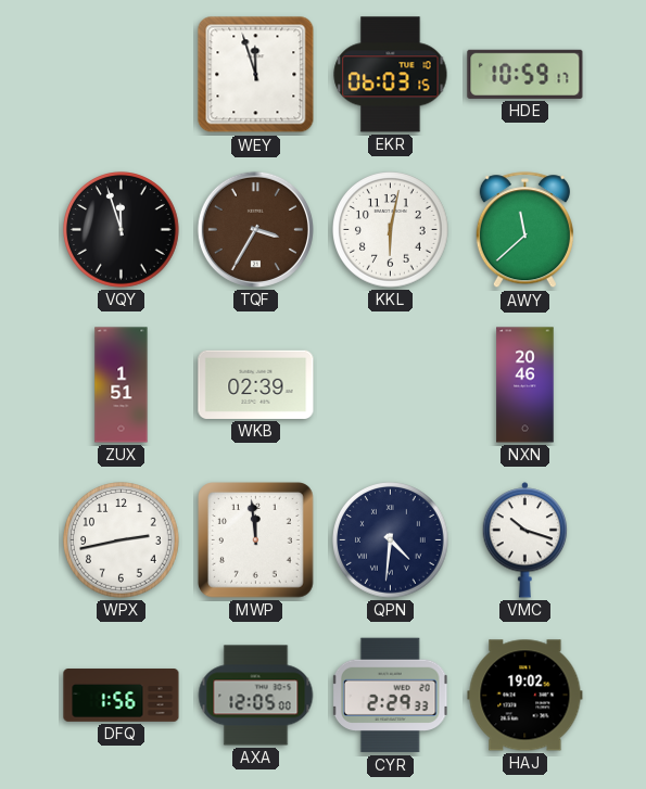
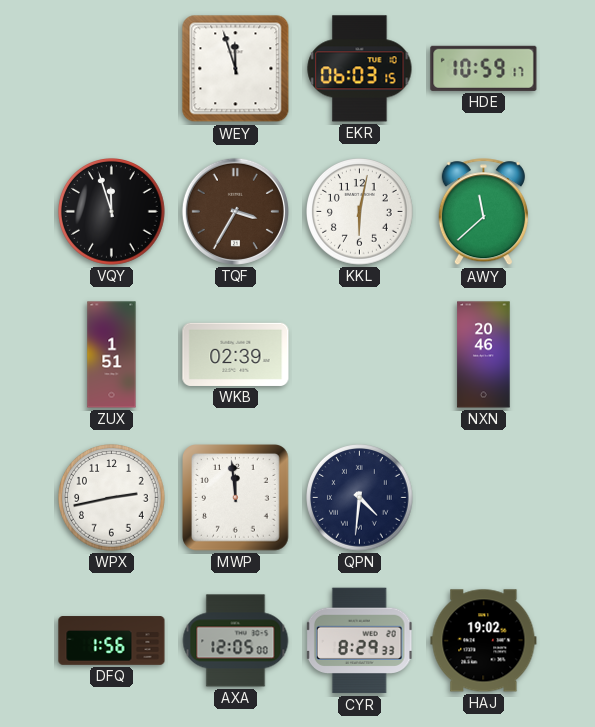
VMC: 10:18 -> none (525, 540)
CYR: 2:29 -> 8:29 (359, 641)
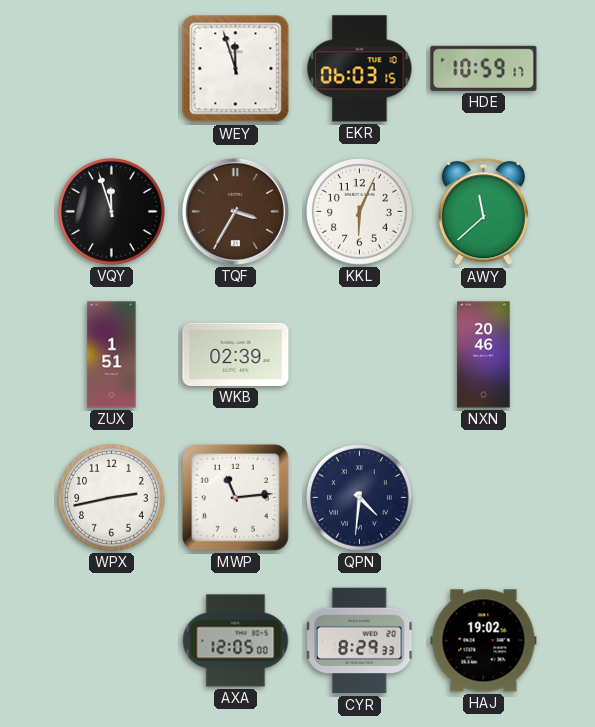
KKL: 6:02 -> 6:04 (360, 212)
MWP: 11:59 -> 11:14 (236, 498)
DFQ: 1:56 -> none (112, 641)
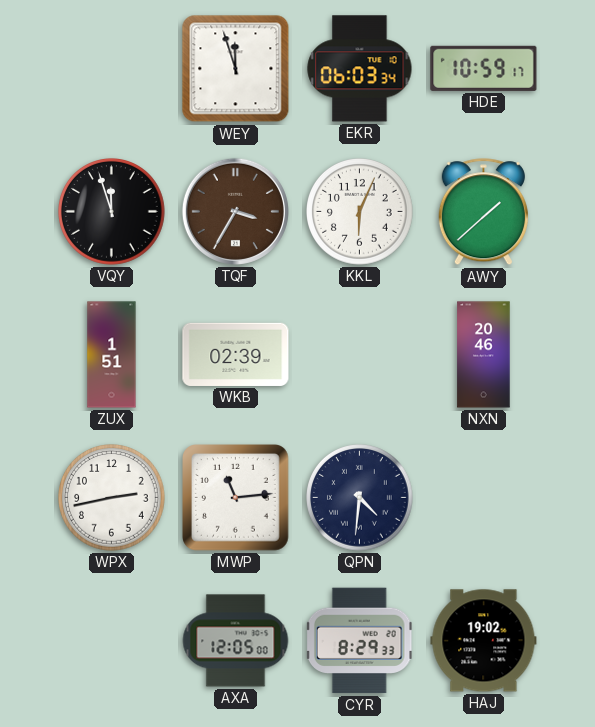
EKR: 06:03:15 -> 06:03:34 (360, 69)
AWY: 11:38 -> 1:38 (483, 212)
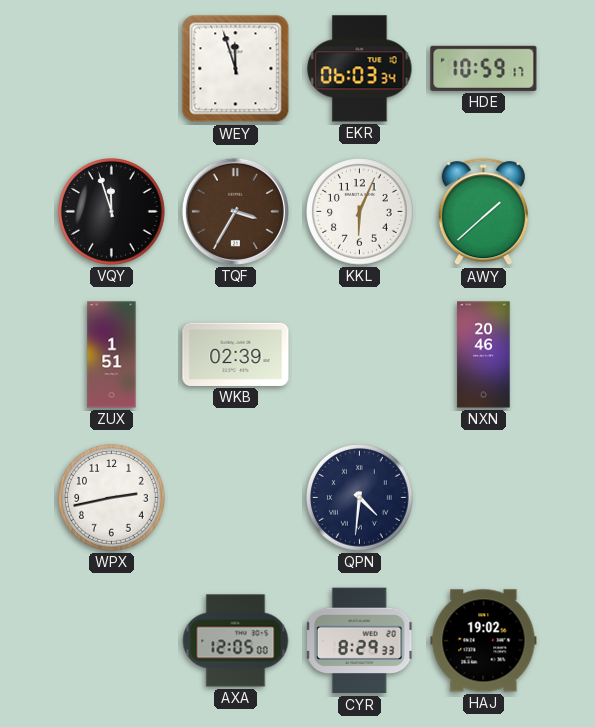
MWP: 11:14 -> none (236, 498)
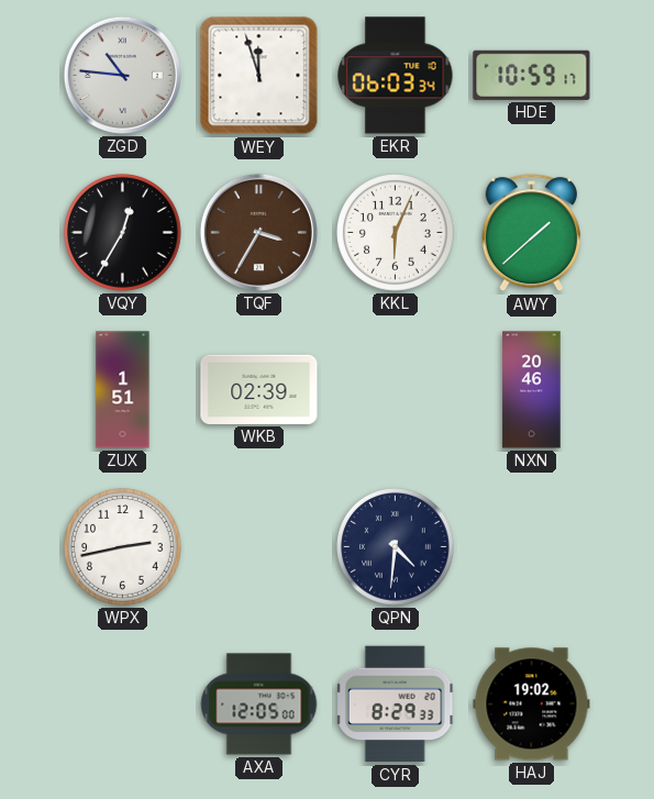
ZGD: none -> 10:46 (122, 75)
VQY: 11:57 -> 12:35 (123, 233)
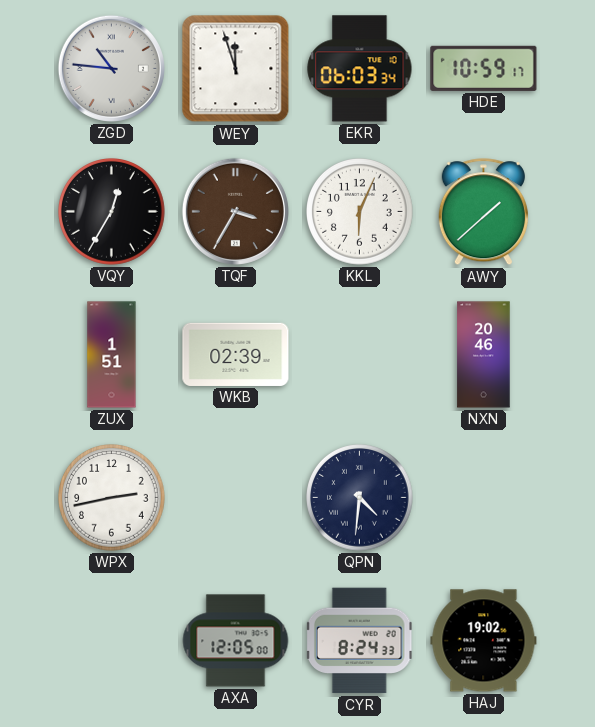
CYR: 8:29 -> 8:24 (359, 641)
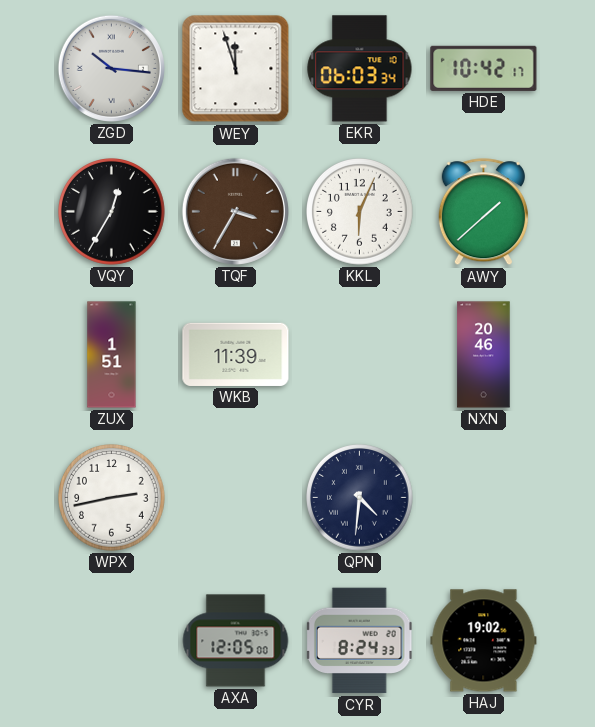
ZGD: 10:46 -> 10:16 (111, 68)
HDE: 10:59 -> 10:42 (484, 68)
WKB: 02:39 -> 11:39 (236, 354)
